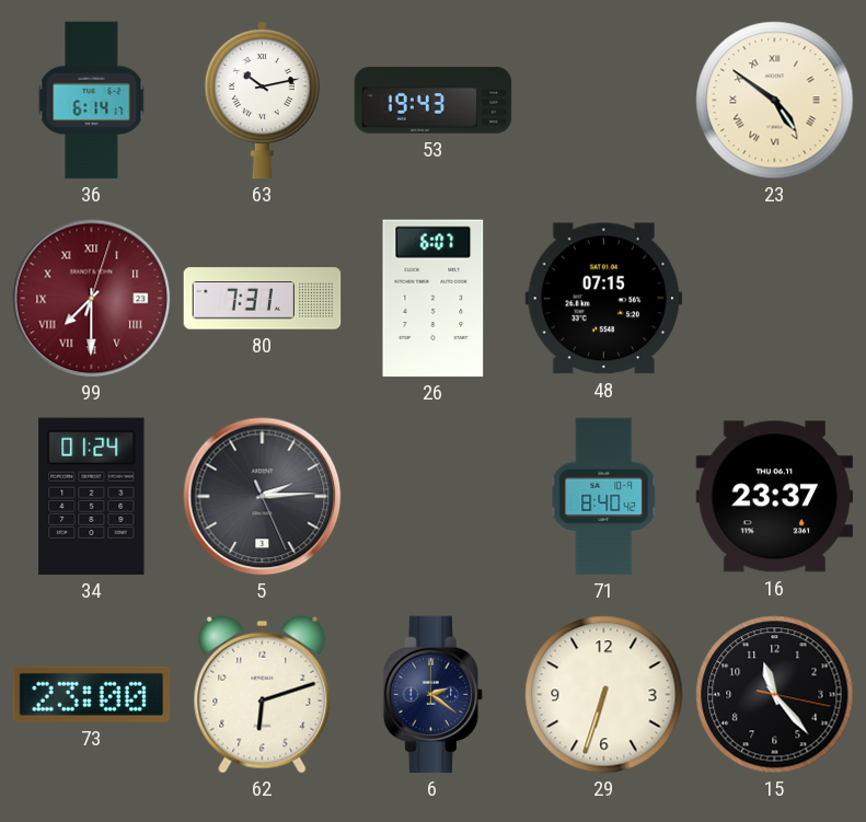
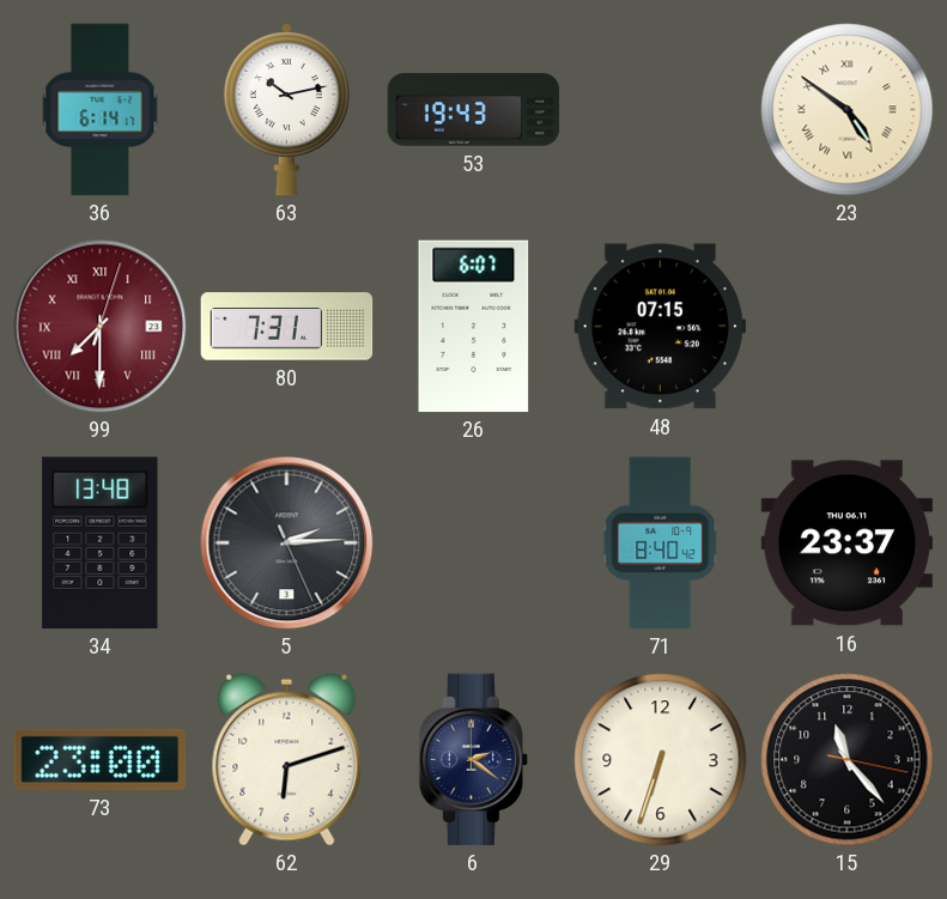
34: 01:24 -> 13:48 (101, 543)
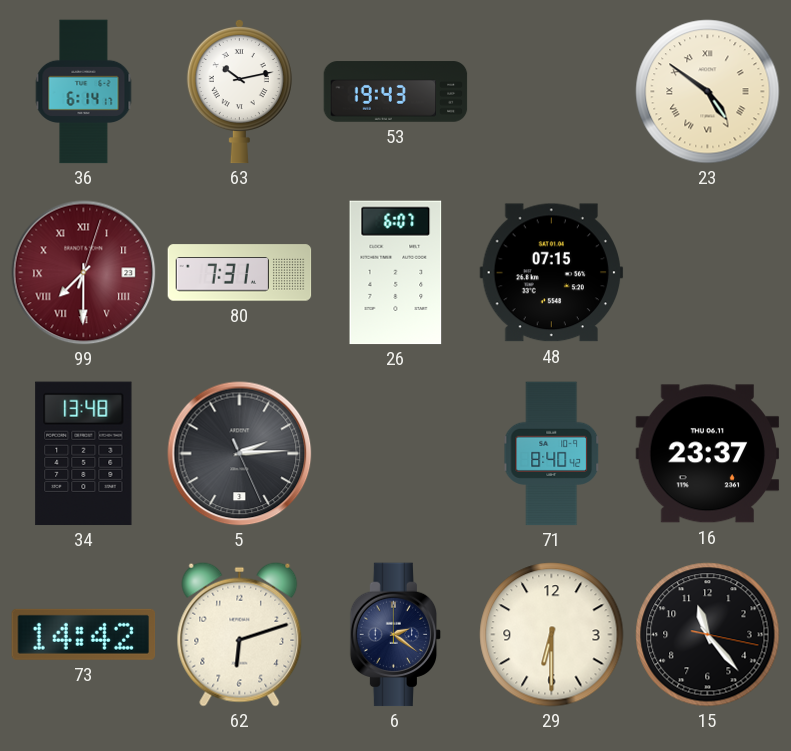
73: 23:00 -> 14:42 (84, 634)
29: 6:33 -> 6:30 (552, 635)
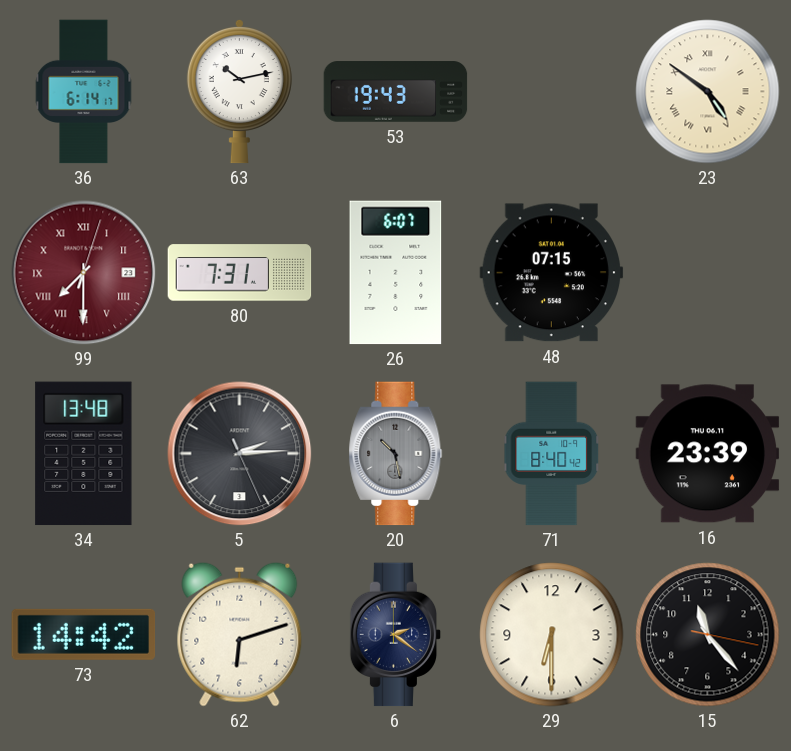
20: none -> 10:28 (396, 454)
16: 23:37 -> 23:39 (708, 454)
